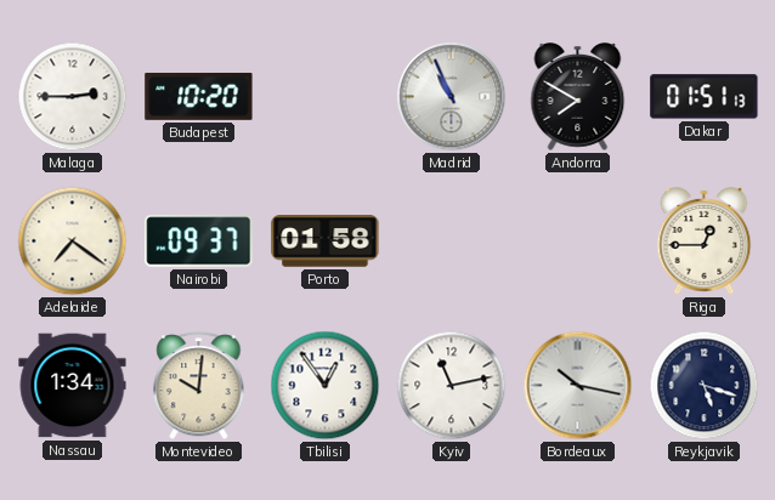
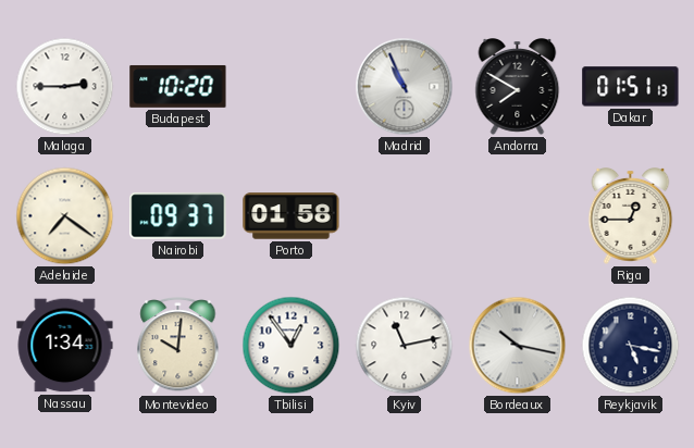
Reykjavik: 5:18 -> 5:17 (631, 346)
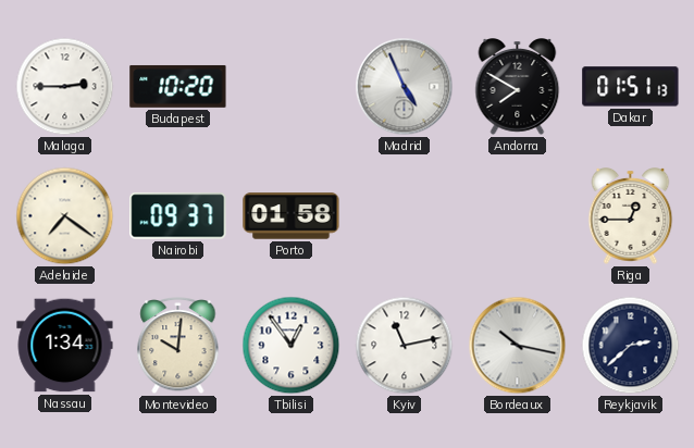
Madrid: 10:56 -> 4:56 (405, 87)
Reykjavik: 5:17 -> 2:38 (631, 346)
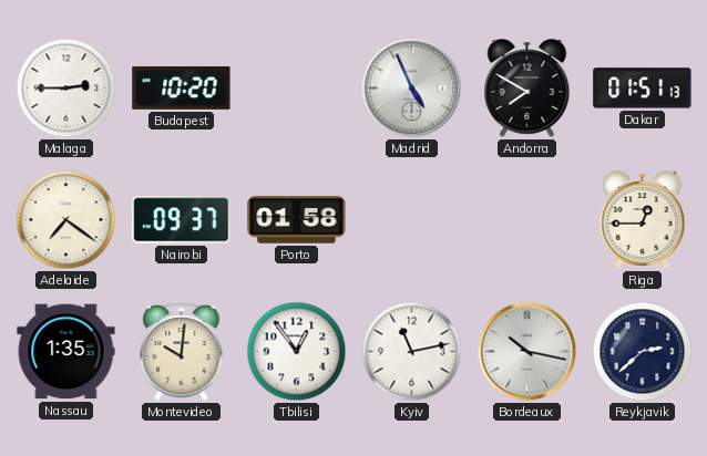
Nassau: 1:34 -> 1:35 (66, 352)
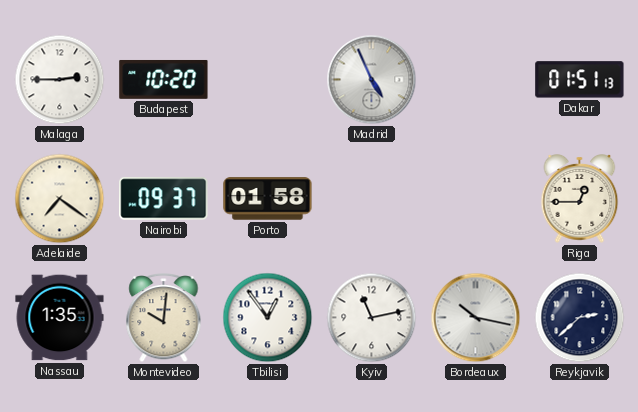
Andorra: 7:50 -> none (527, 89)
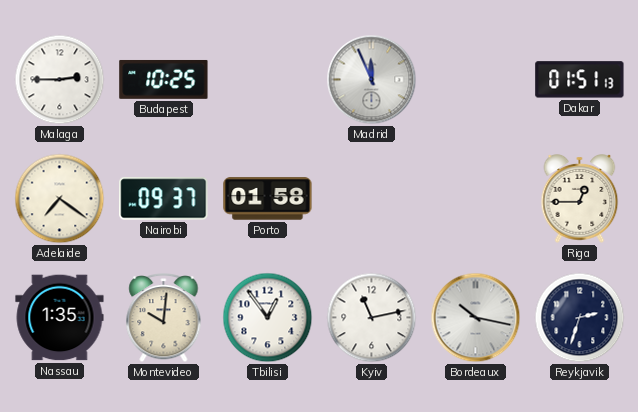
Budapest: 10:20 -> 10:25 (164, 79)
Madrid: 4:56 -> 11:56 (372, 80)
Reykjavik: 2:38 -> 2:33 (580, 318)
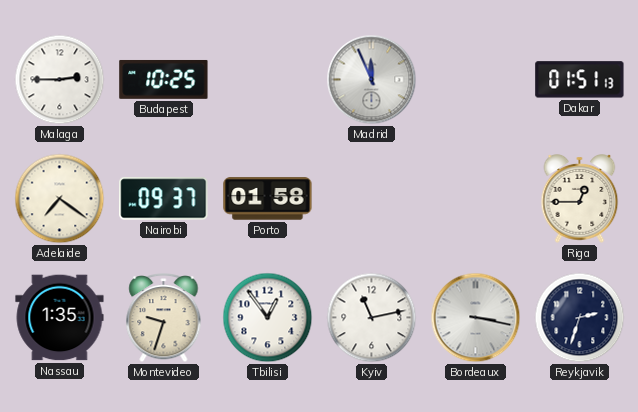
Montevideo: 10:01 -> 9:33 (164, 319)
Bordeaux: 10:17 -> 3:17 (476, 318)
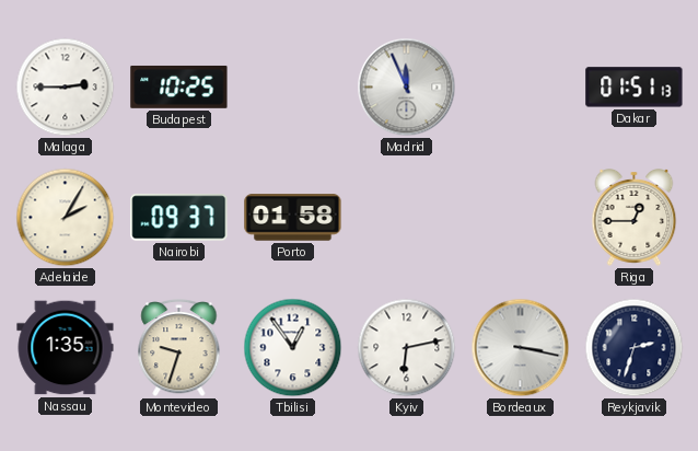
Adelaide: 7:21 -> 2:05 (66, 218)
Kyiv: 11:13 -> 6:13 (407, 348)
